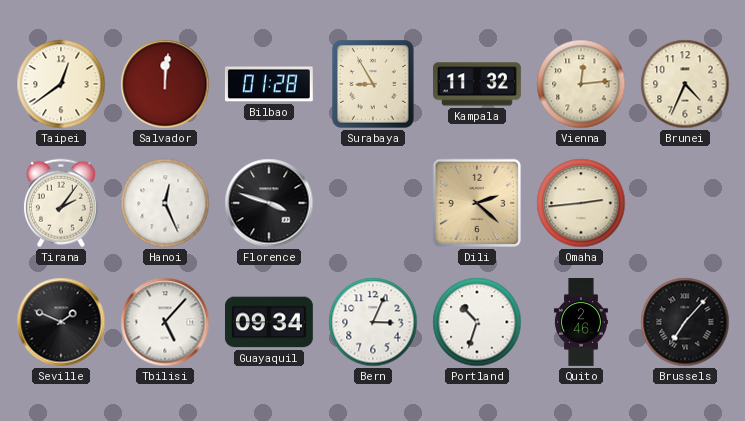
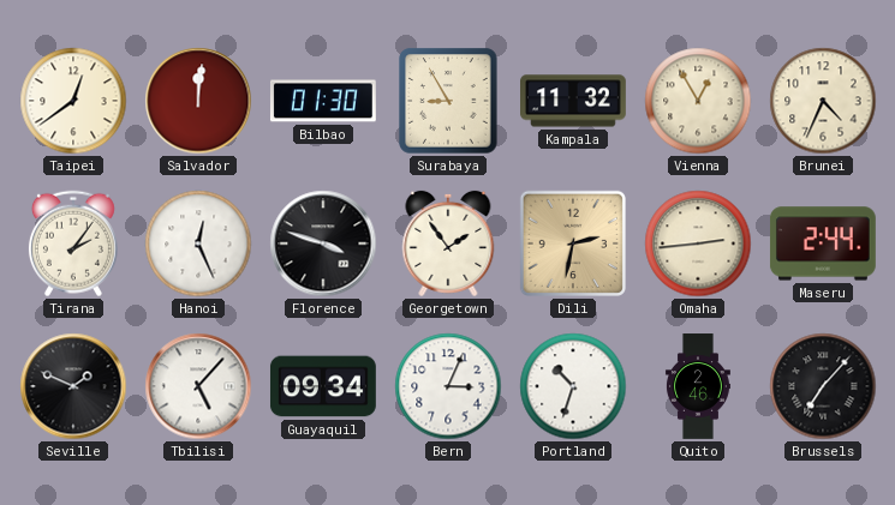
Bilbao: 01:28 -> 01:30 (323, 101)
Vienna: 12:14 -> 12:55 (698, 101)
Georgetown: none -> 1:54 (448, 244)
Dili: 2:22 -> 2:32 (573, 244)
Maseru: none -> 2:44 (823, 244)
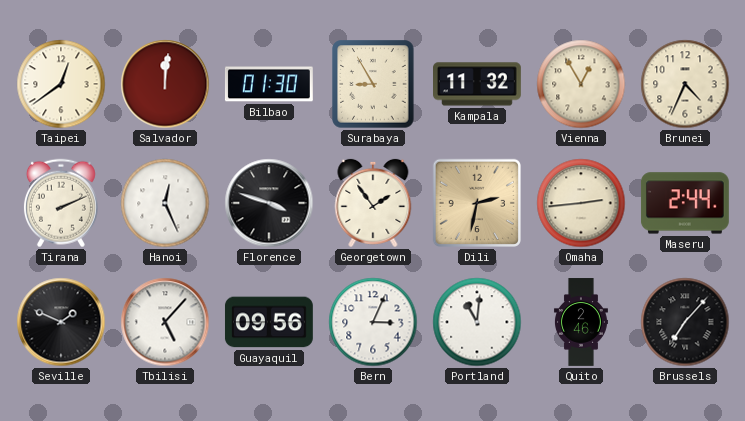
Tirana: 2:06 -> 2:11 (61, 203)
Guayaquil: 09:34 -> 09:56 (269, 322)
Portland: 10:33 -> 11:01 (477, 322)
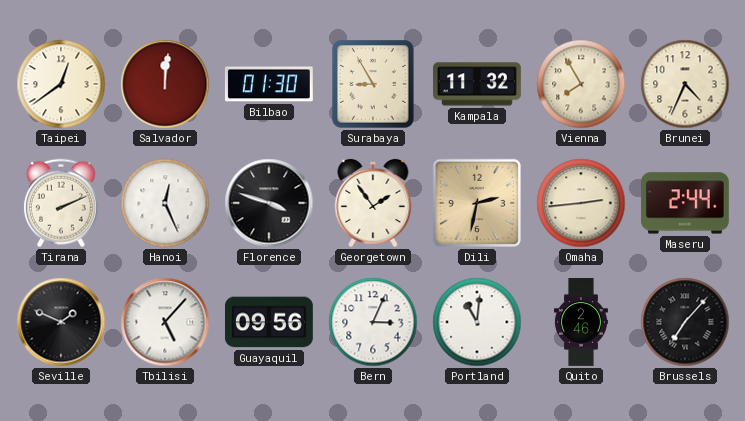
Vienna: 12:55 -> 7:55 (581, 84)
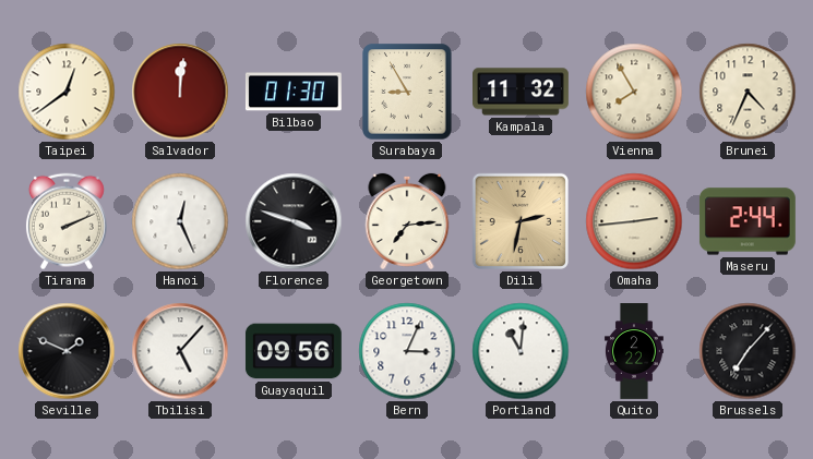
Georgetown: 1:54 -> 7:14 (407, 221)
Quito: 2:46 -> 2:22 (634, 351)
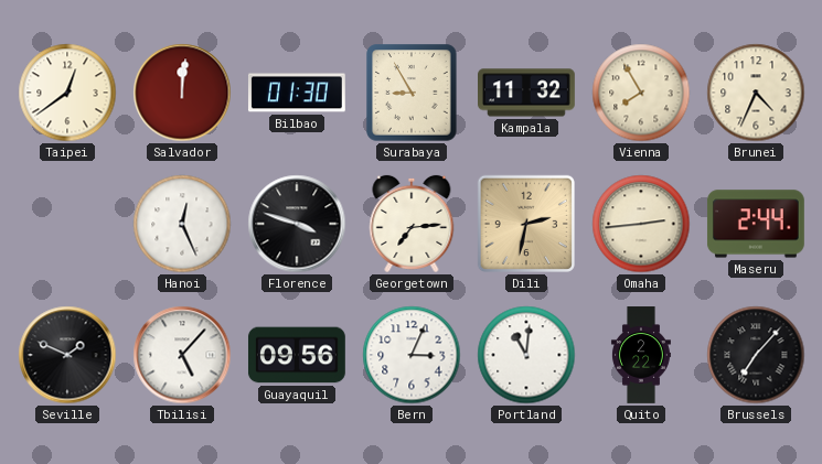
Tirana: 2:11 -> none (67, 221)
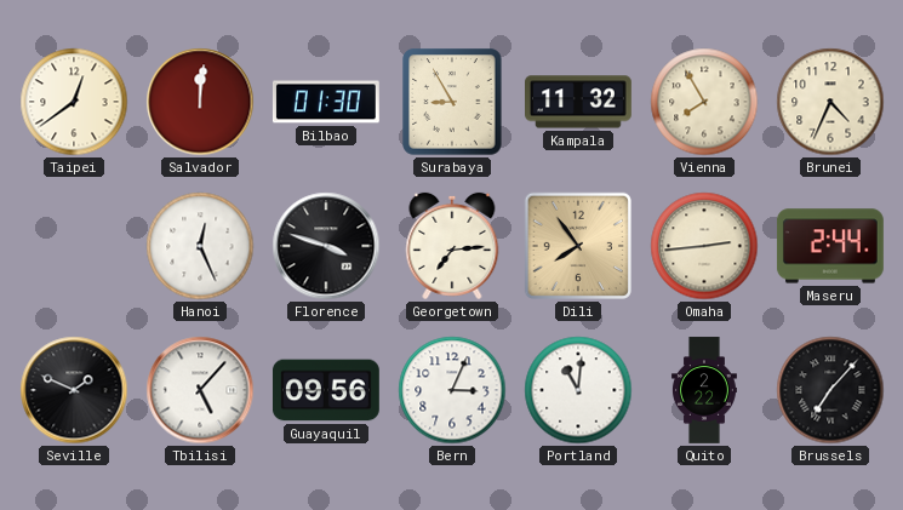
Dili: 2:32 -> 7:54 (578, 246)
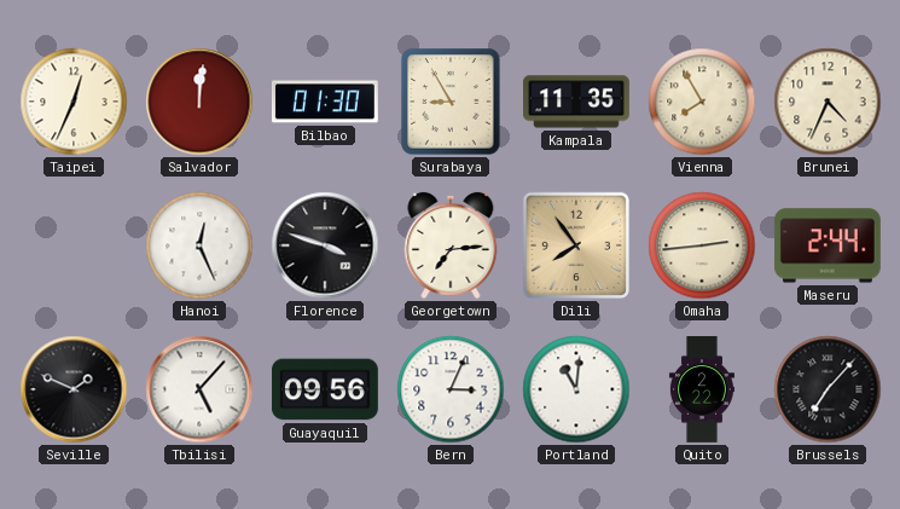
Taipei: 12:39 -> 12:34 (74, 102)
Kampala: 11:32 -> 11:35 (577, 102)
